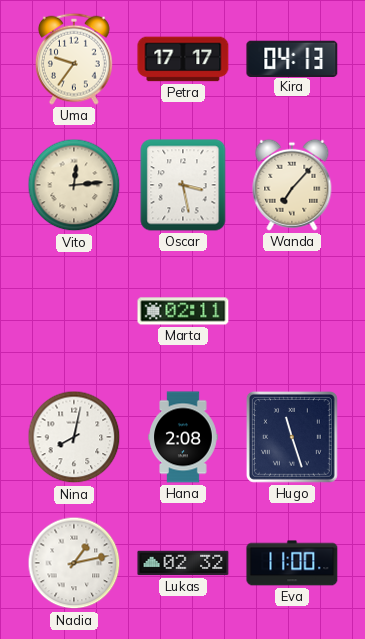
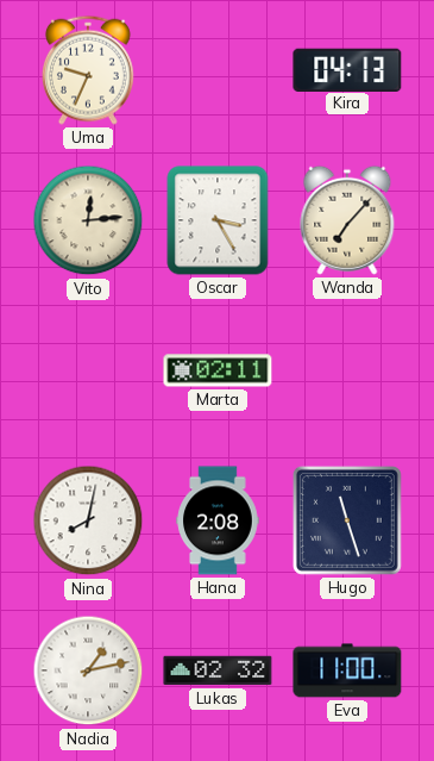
Uma: 9:36 -> 9:34 (88, 70)
Petra: 17:17 -> none (183, 59)
Oscar: 3:28 -> 3:25 (218, 220)
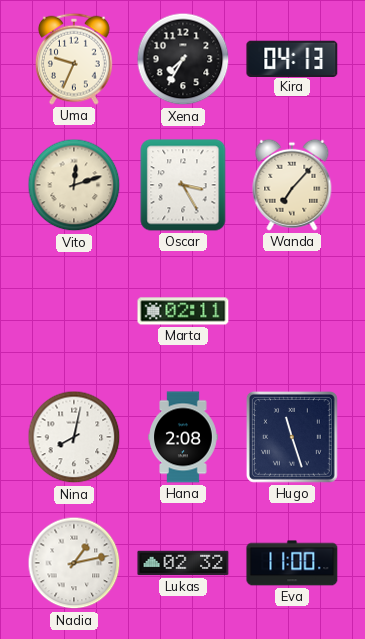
Xena: none -> 7:35 (183, 59)
Vito: 12:14 -> 12:12 (74, 185)
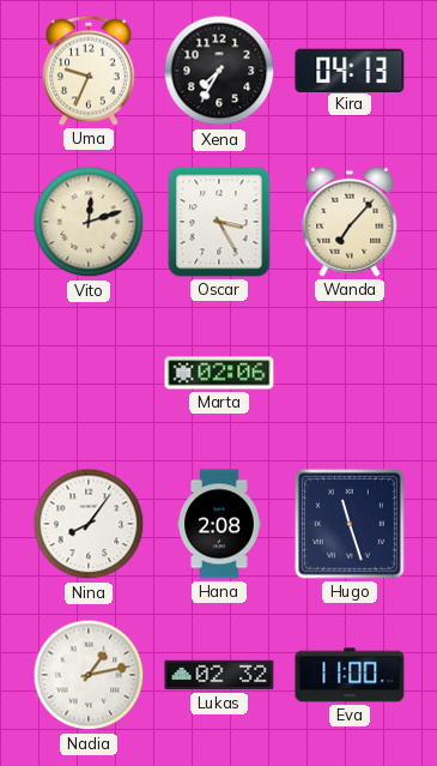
Marta: 02:11 -> 02:06 (219, 373)
Nina: 8:02 -> 8:06 (89, 524)
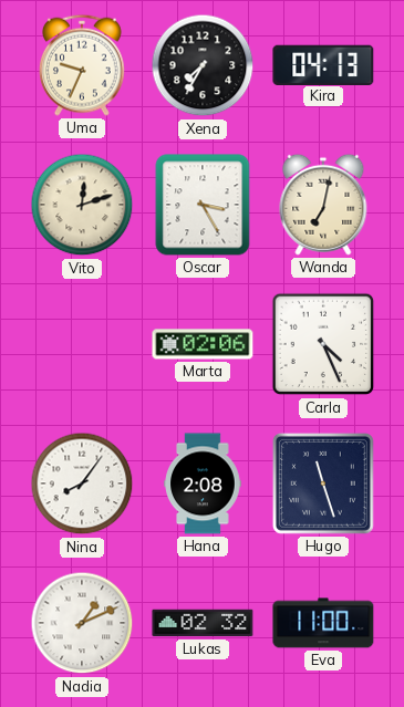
Wanda: 7:07 -> 7:02 (323, 205)
Carla: none -> 4:26 (323, 344)
Nadia: 1:13 -> 1:11 (82, 623)
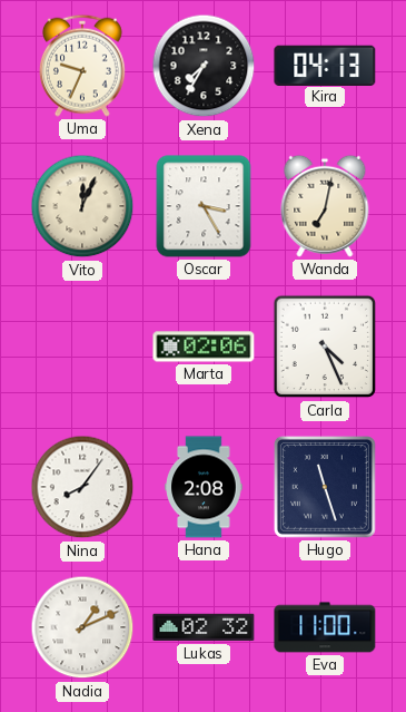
Vito: 12:12 -> 12:04 (82, 206)
